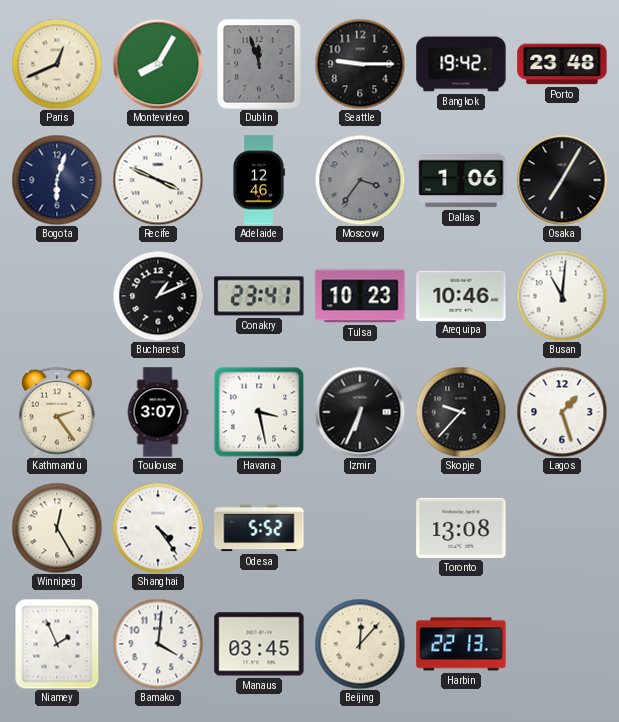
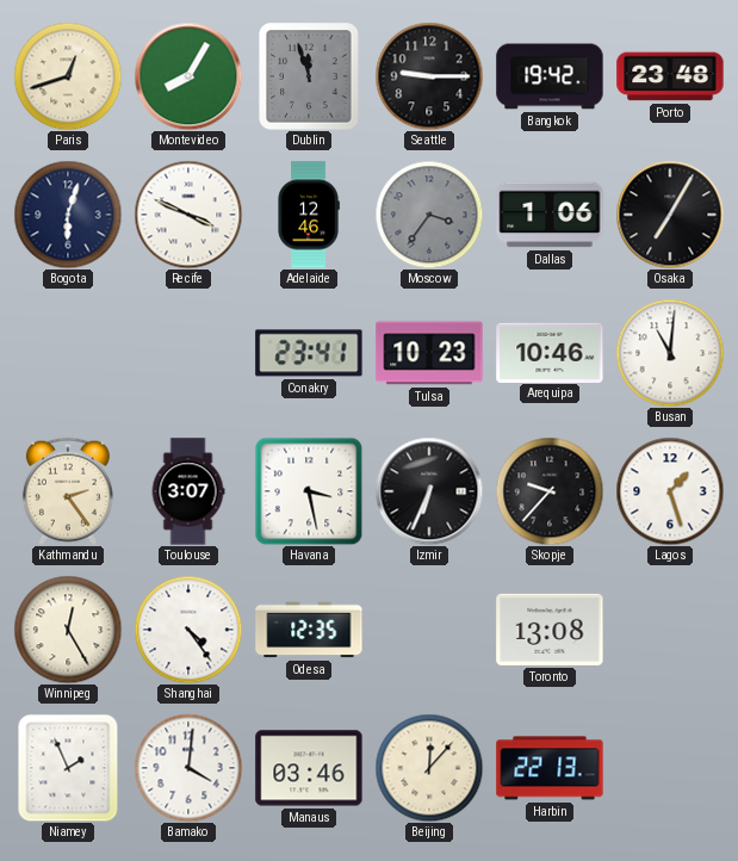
Paris: 12:41 -> 12:42 (68, 76)
Bucharest: 1:11 -> none (158, 296)
Odesa: 5:52 -> 12:35 (309, 630)
Manaus: 03:45 -> 03:46 (309, 768)
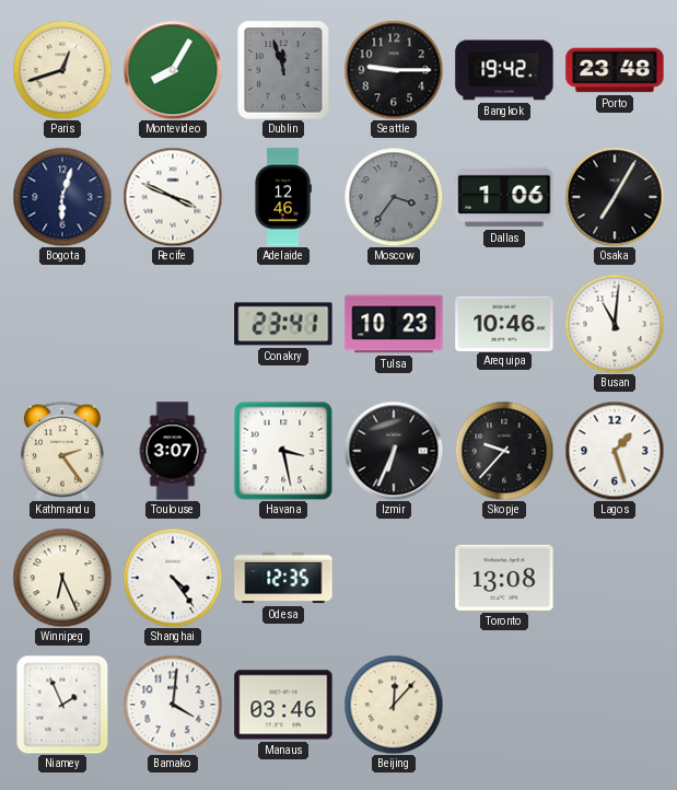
Winnipeg: 12:25 -> 6:26 (62, 578)
Harbin: 22:13 -> none (550, 768)
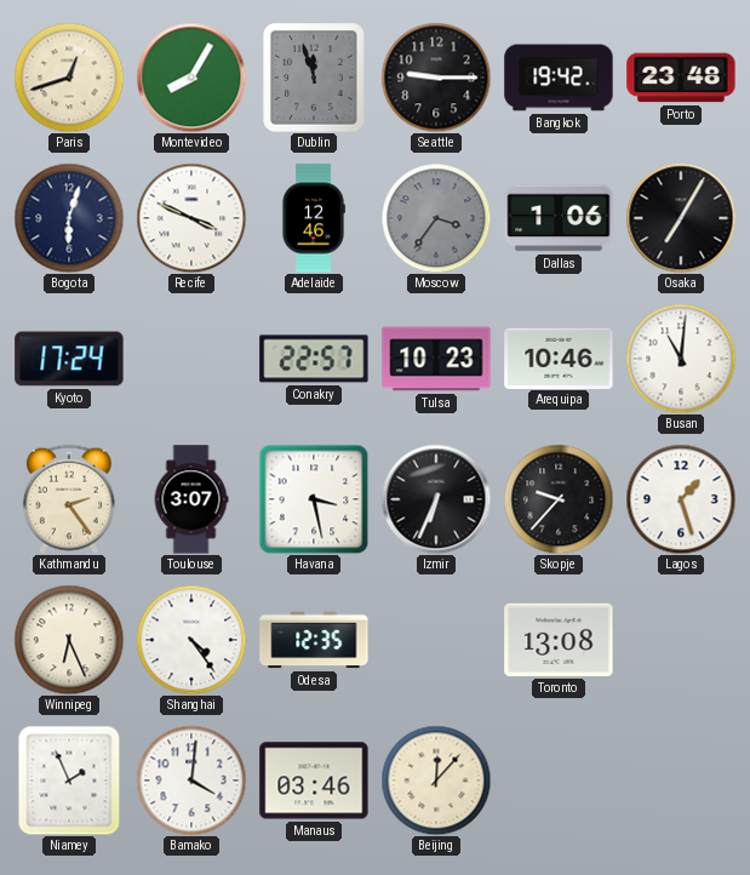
Kyoto: none -> 17:24 (69, 359)
Conakry: 23:41 -> 22:57 (314, 359)
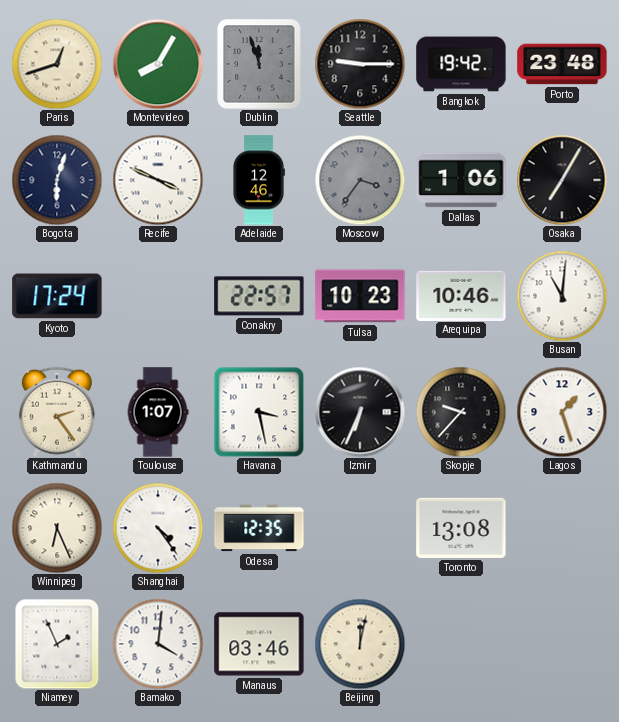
Toulouse: 3:07 -> 1:07 (158, 412)
Beijing: 12:07 -> 12:02 (360, 644)
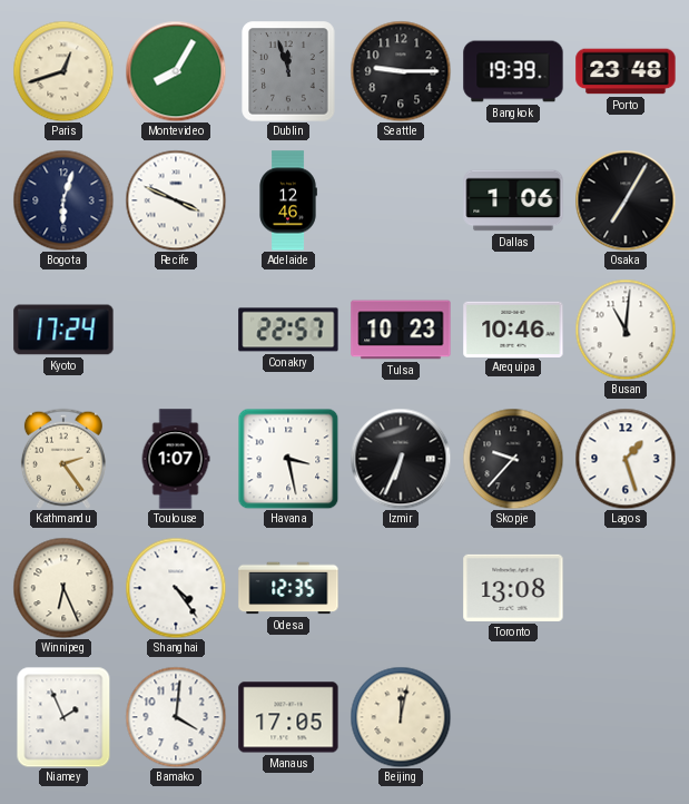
Bangkok: 19:42 -> 19:39 (513, 71)
Moscow: 3:36 -> none (360, 180)
Manaus: 03:46 -> 17:05 (288, 717)
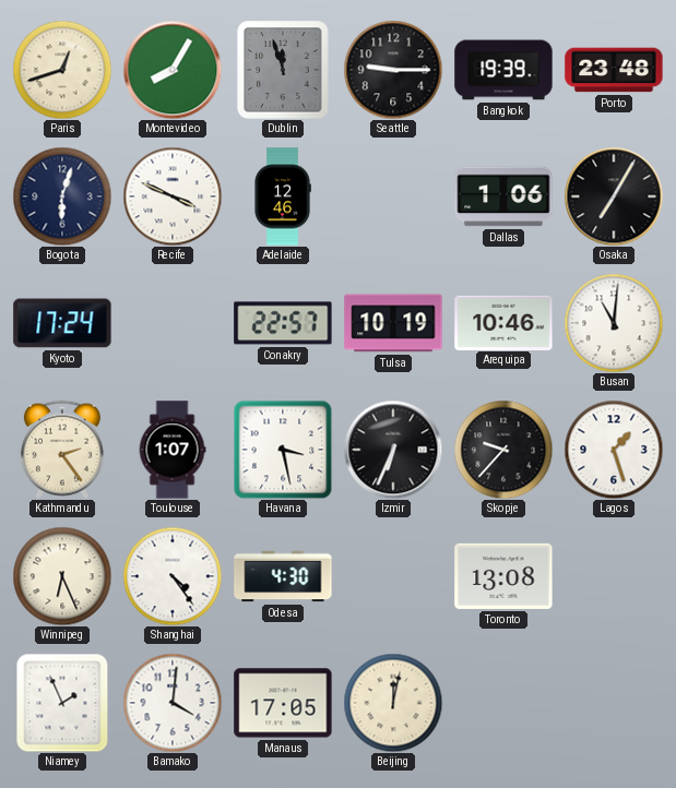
Tulsa: 10:23 -> 10:19 (393, 323)
Odesa: 12:35 -> 4:30 (283, 576)
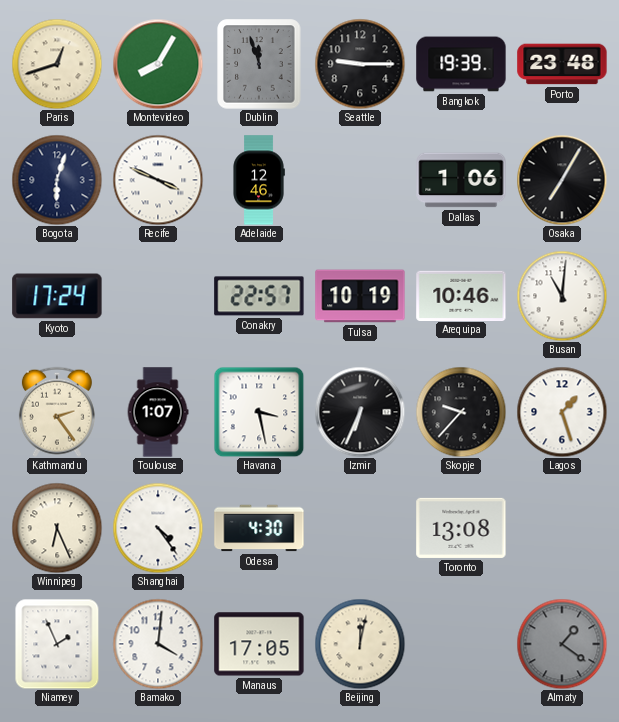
Almaty: none -> 1:21 (562, 644)
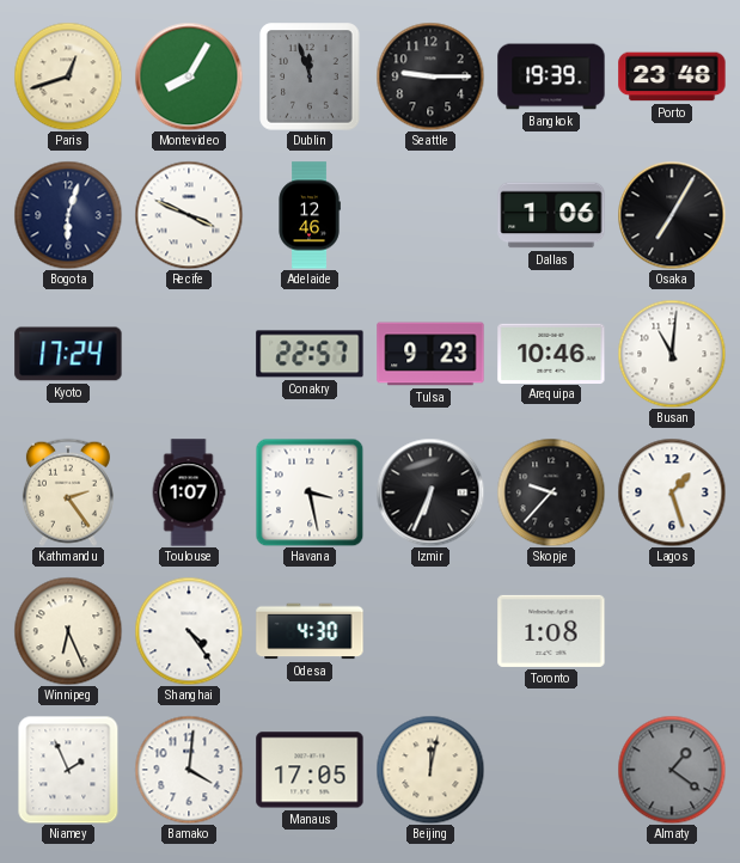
Tulsa: 10:19 -> 9:23 (430, 354)
Toronto: 13:08 -> 1:08 (551, 631)
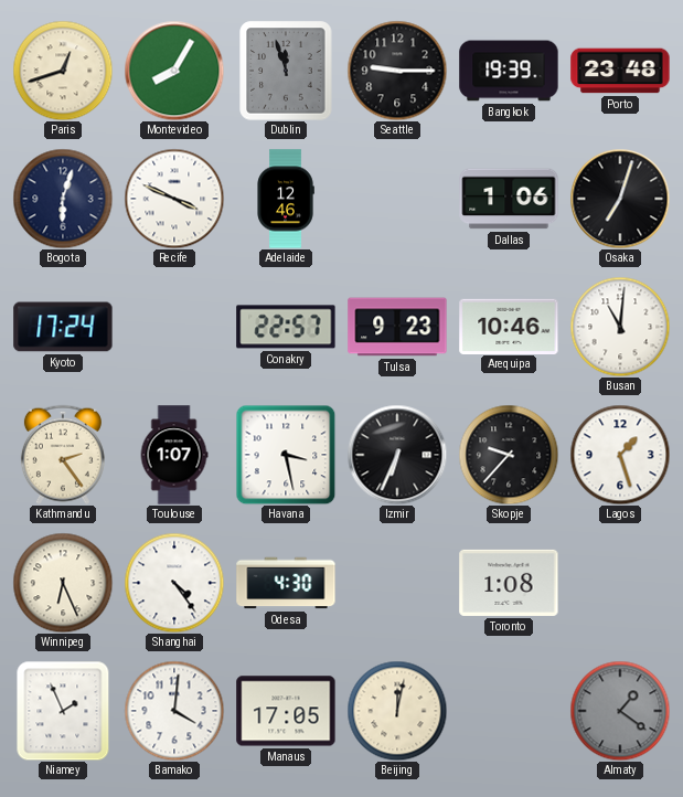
Osaka: 7:05 -> 7:03 (620, 199)
